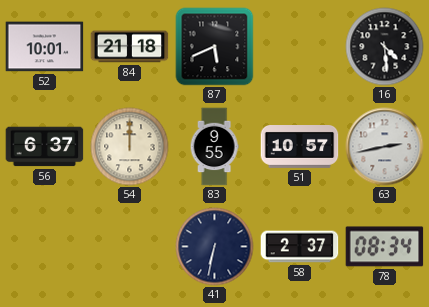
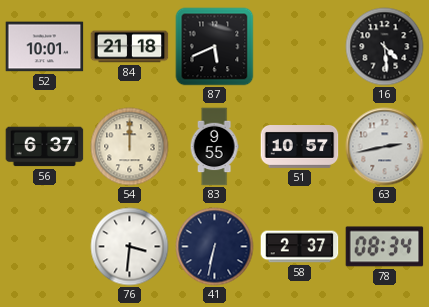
76: none -> 3:31 (130, 247)
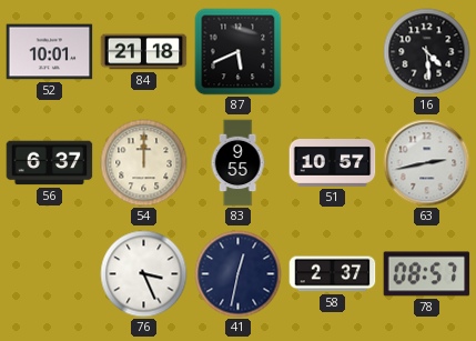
76: 3:31 -> 3:26 (144, 274)
41: 6:32 -> 12:32 (239, 274)
78: 08:34 -> 08:57 (427, 274)
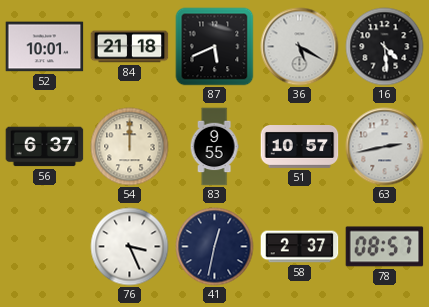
36: none -> 5:20 (300, 47)
